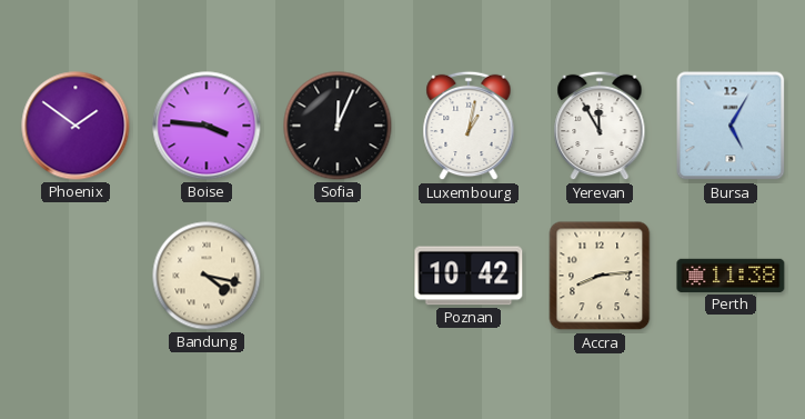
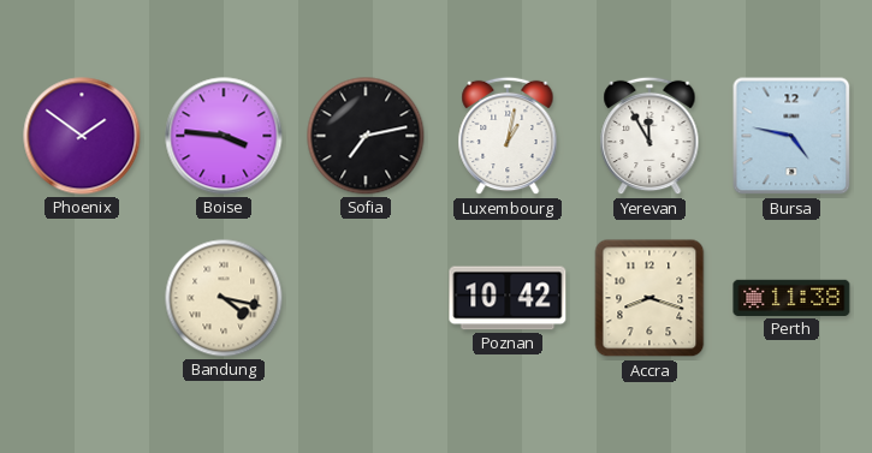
Sofia: 12:04 -> 7:13 (366, 136)
Bursa: 5:05 -> 4:47 (791, 136)
Accra: 8:14 -> 8:18 (649, 298)
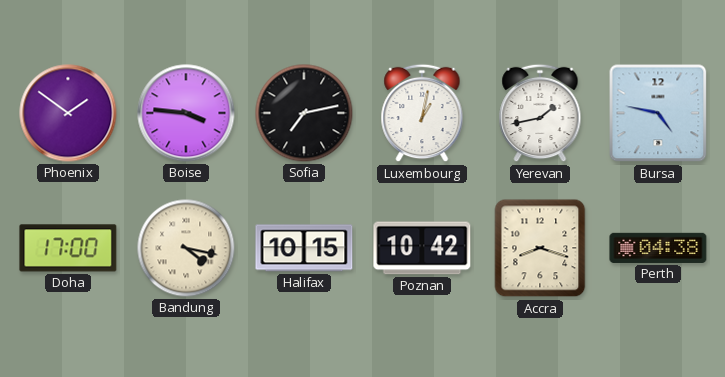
Yerevan: 11:55 -> 1:43 (540, 113)
Doha: none -> 17:00 (68, 248)
Halifax: none -> 10:15 (304, 248)
Perth: 11:38 -> 04:38 (658, 248)
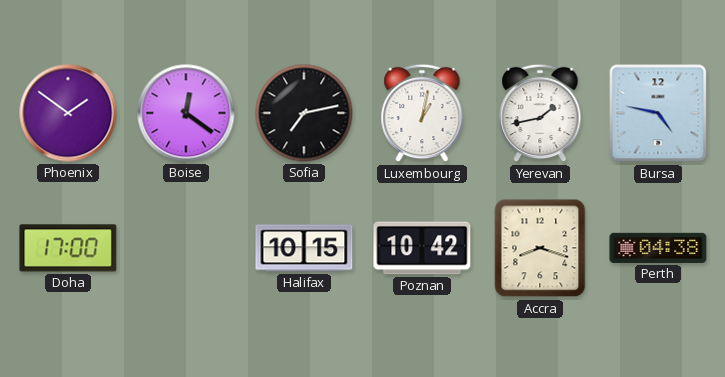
Boise: 3:46 -> 12:21 (186, 113)
Bandung: 4:17 -> none (186, 248)
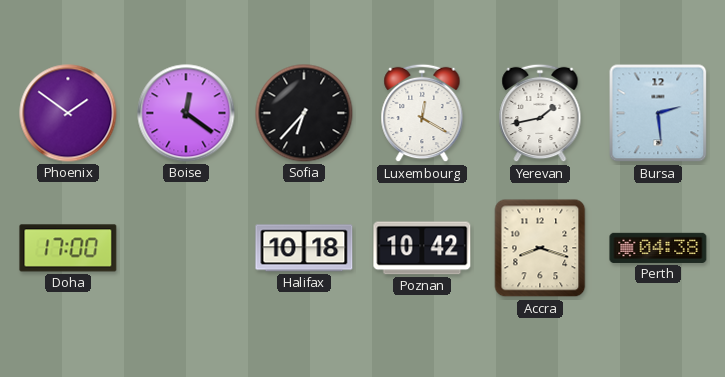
Sofia: 7:13 -> 6:37 (304, 113)
Luxembourg: 1:02 -> 12:20 (422, 113)
Bursa: 4:47 -> 2:29 (658, 113)
Halifax: 10:15 -> 10:18 (304, 248)
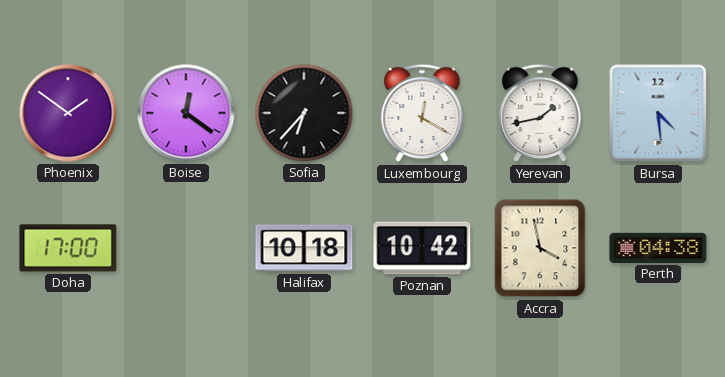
Bursa: 2:29 -> 4:29 (658, 113)
Accra: 8:18 -> 3:58 (540, 248)
